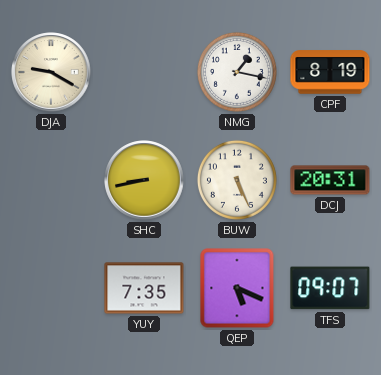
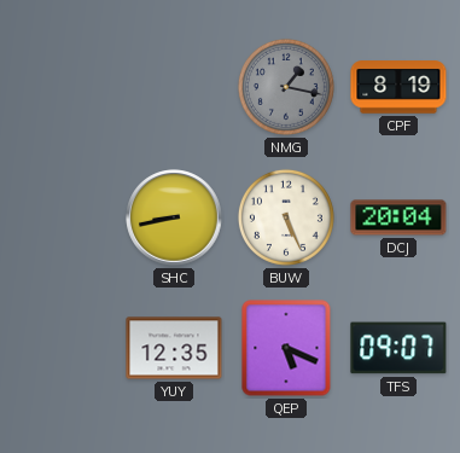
DJA: 9:20 -> none (51, 72)
NMG dial: white -> grey (286, 87)
DCJ: 20:31 -> 20:04 (398, 217)
YUY: 7:35 -> 12:35 (174, 348)
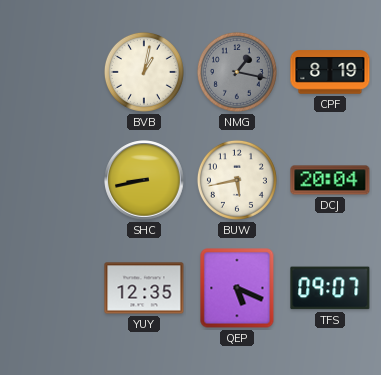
BVB: none -> 1:02 (144, 72)
BUW: 5:26 -> 5:43 (237, 180)
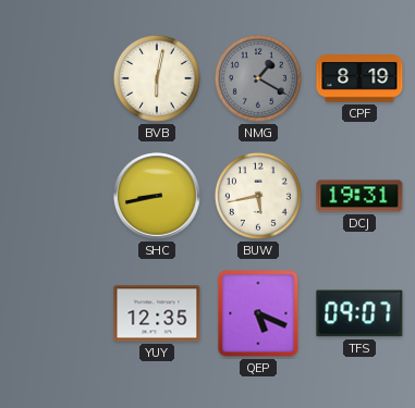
BVB: 1:02 -> 6:02 (157, 78)
NMG: 1:17 -> 1:20 (258, 78)
DCJ: 20:04 -> 19:31 (359, 196)
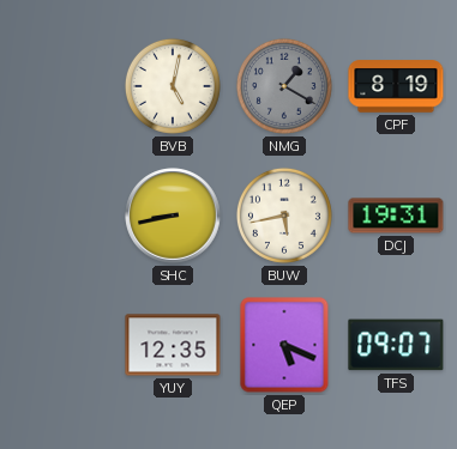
BVB: 6:02 -> 5:02 (173, 86)
